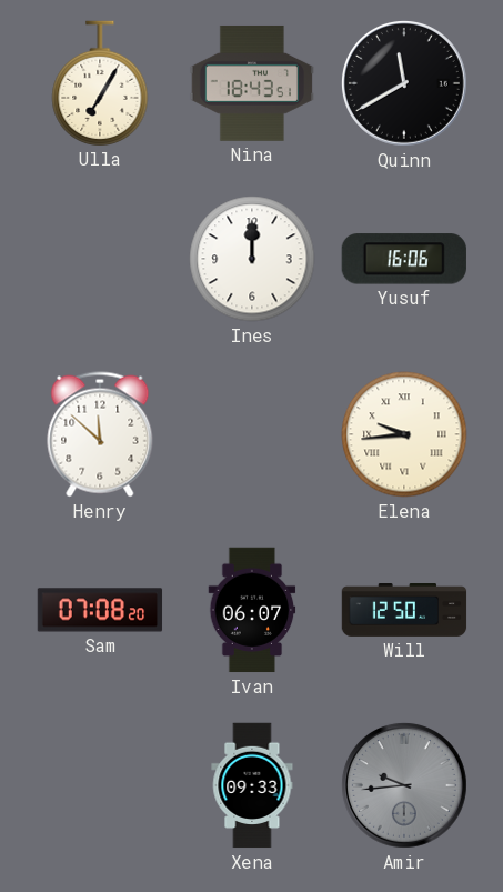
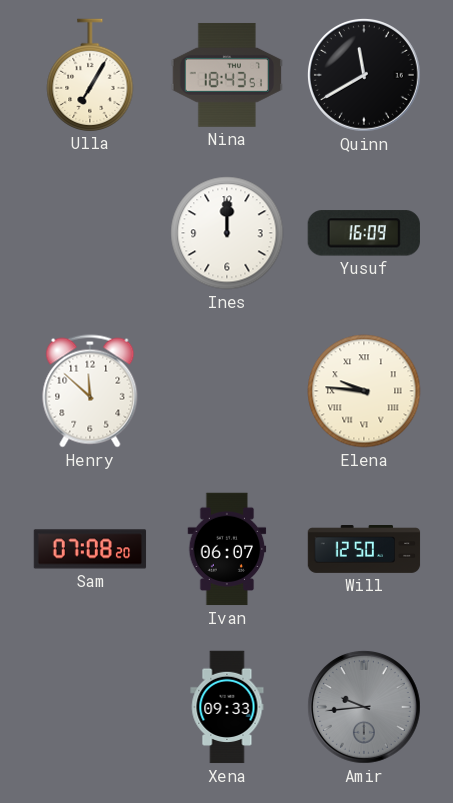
Yusuf: 16:06 -> 16:09 (364, 233)
Elena: 9:44 -> 9:46 (364, 391)
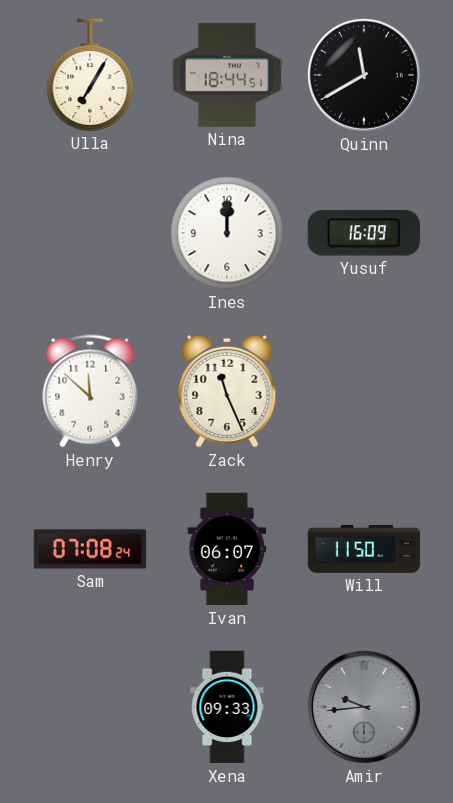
Nina: 18:43 -> 18:44 (226, 75)
Zack: none -> 11:26 (227, 391)
Elena: 9:46 -> none (364, 391)
Sam: 07:08:20 -> 07:08:24 (90, 549)
Will: 12:50 -> 11:50 (364, 550)
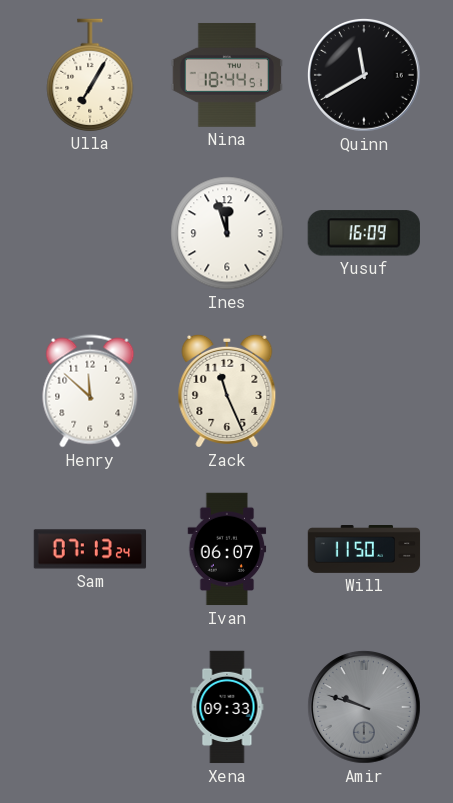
Ines: 12:00 -> 11:57 (227, 233)
Sam: 07:08 -> 07:13 (90, 549)
Amir: 9:44 -> 9:48 (364, 707)
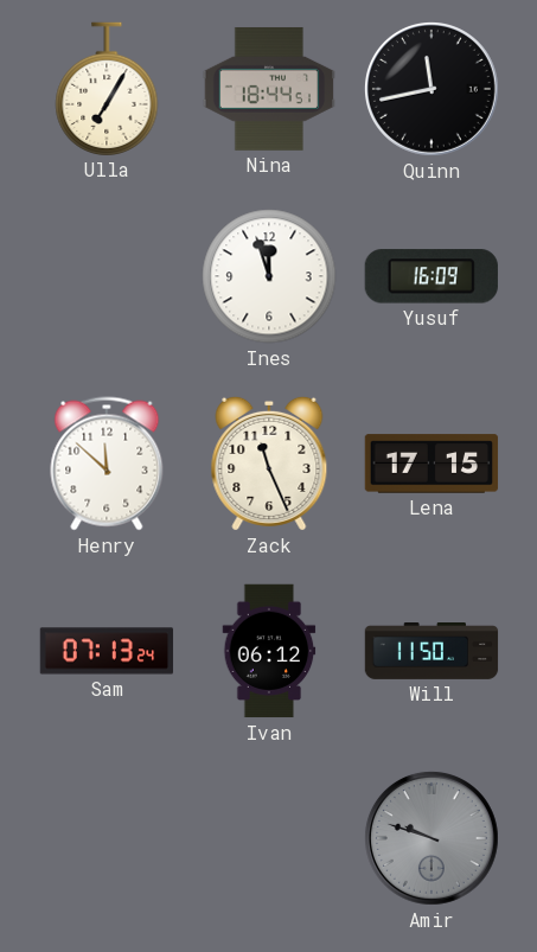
Quinn: 11:40 -> 11:43 (431, 89)
Lena: none -> 17:15 (431, 464)
Ivan: 06:07 -> 06:12 (269, 651)
Xena: 09:33 -> none (227, 707)
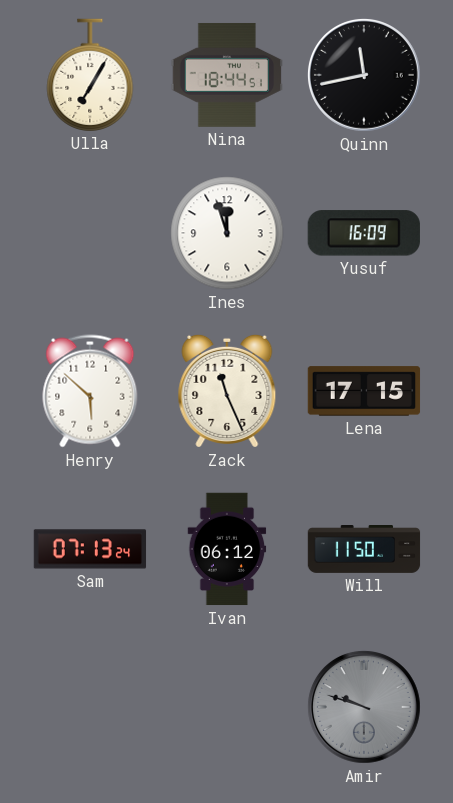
Henry: 11:52 -> 5:52 (90, 391)
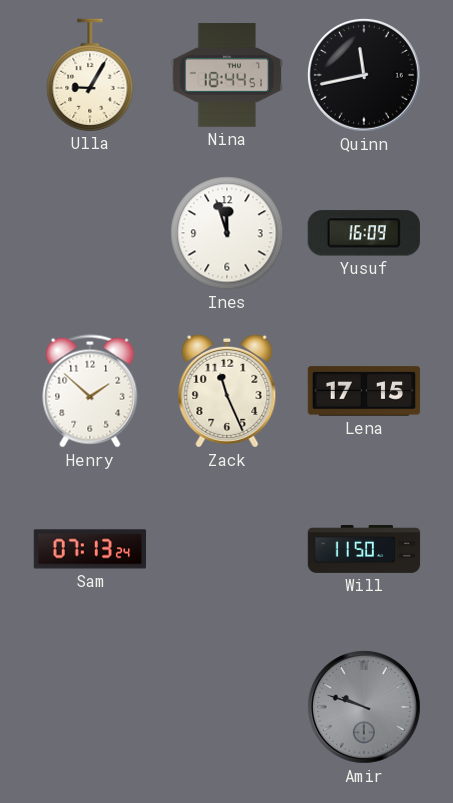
Ulla: 7:05 -> 9:05 (90, 75)
Henry: 5:52 -> 1:52 (90, 391)
Ivan: 06:12 -> none (227, 549)
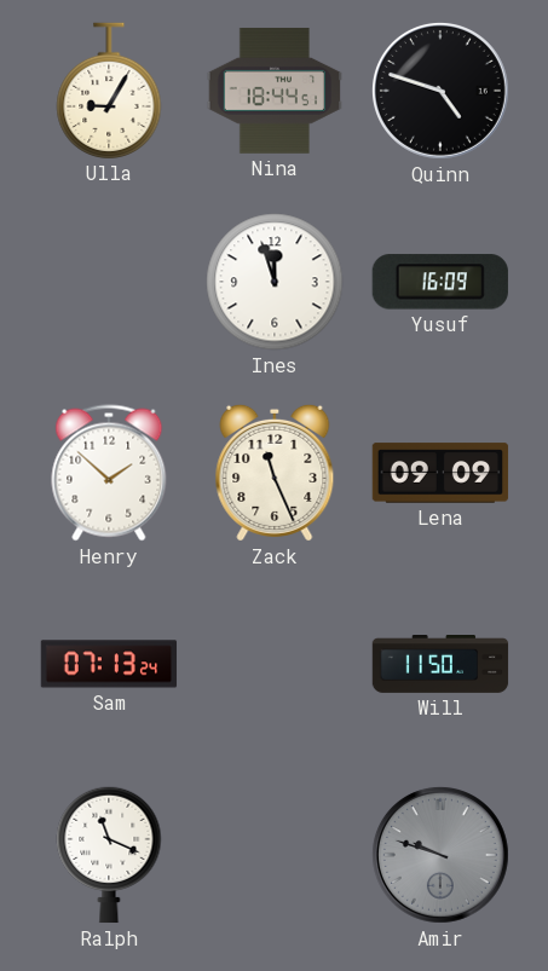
Quinn: 11:43 -> 4:48 (440, 91)
Lena: 17:15 -> 09:09 (440, 473)
Ralph: none -> 11:19 (109, 855)
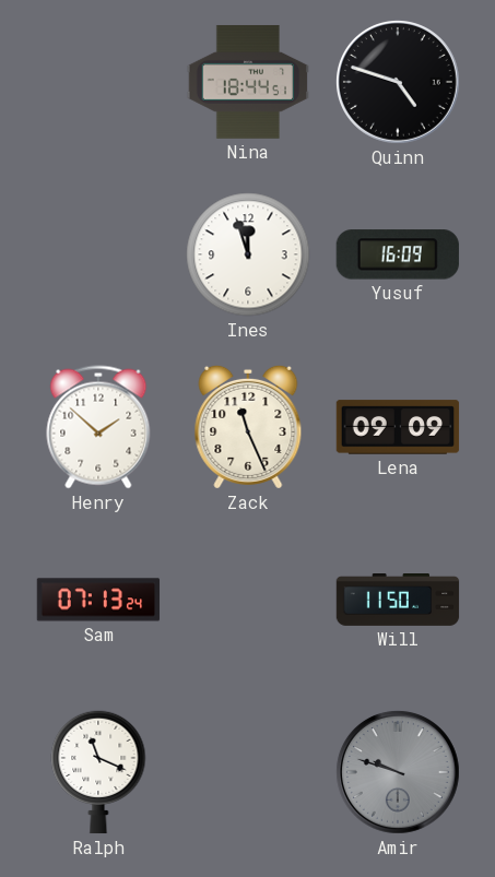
Ulla: 9:05 -> none (109, 91)
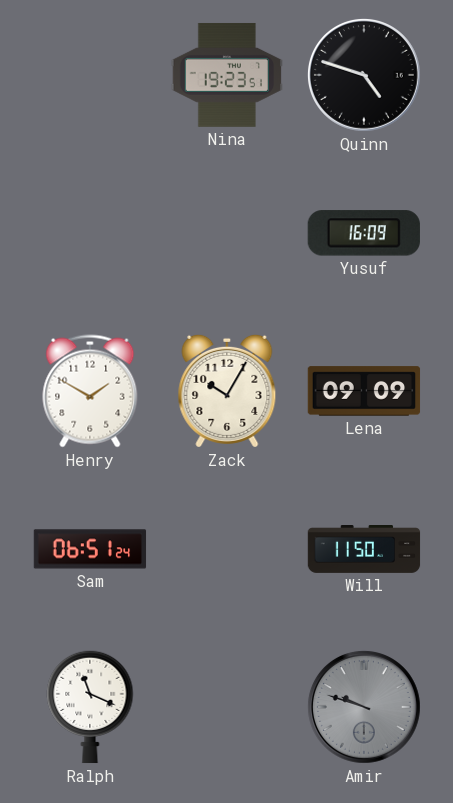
Nina: 18:44 -> 19:23 (226, 75)
Ines: 11:57 -> none (248, 254)
Henry: 1:52 -> 1:50 (90, 391)
Zack: 11:26 -> 10:05 (227, 391)
Sam: 07:13 -> 06:51 (90, 549)
